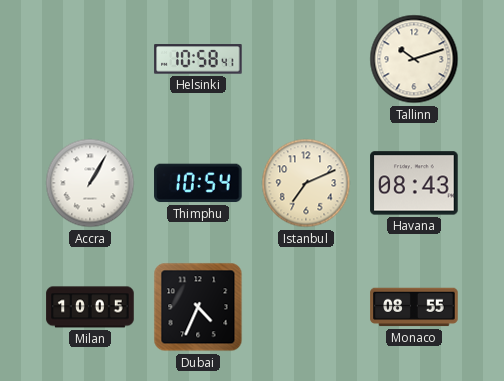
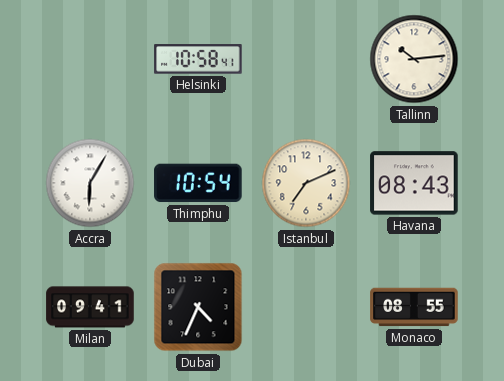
Tallinn: 10:12 -> 10:14 (414, 59)
Accra: 1:05 -> 6:05 (90, 183)
Milan: 10:05 -> 09:41 (90, 307)
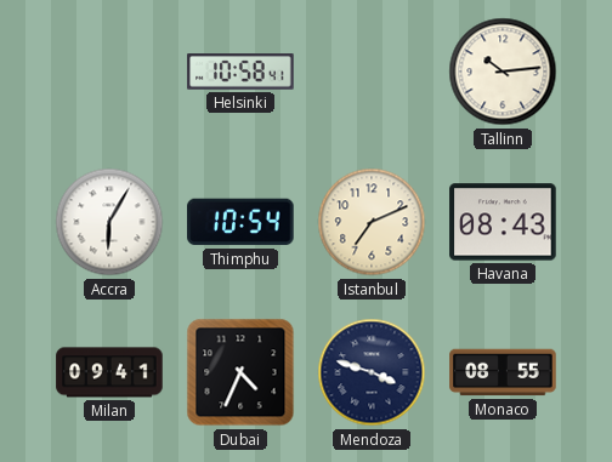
Mendoza: none -> 3:48 (372, 372)
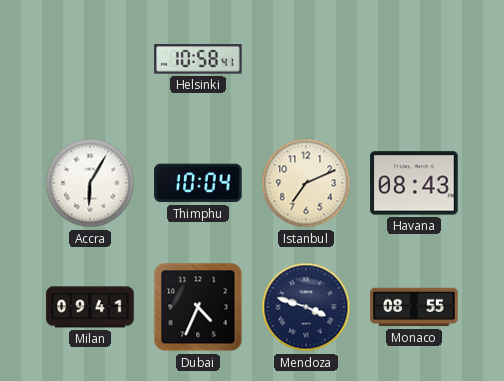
Tallinn: 10:14 -> none (503, 72)
Thimphu: 10:54 -> 10:04 (198, 183)
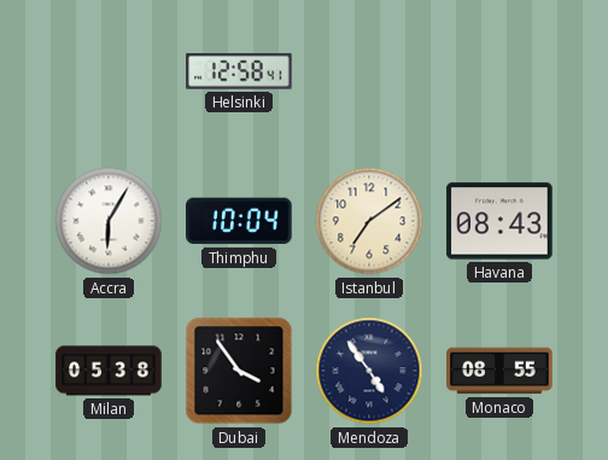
Helsinki: 10:58 -> 12:58 (239, 71)
Istanbul: 7:11 -> 7:09 (369, 221)
Milan: 09:41 -> 05:38 (109, 371)
Dubai: 4:34 -> 3:54 (239, 371)
Mendoza: 3:48 -> 4:54 (369, 371)
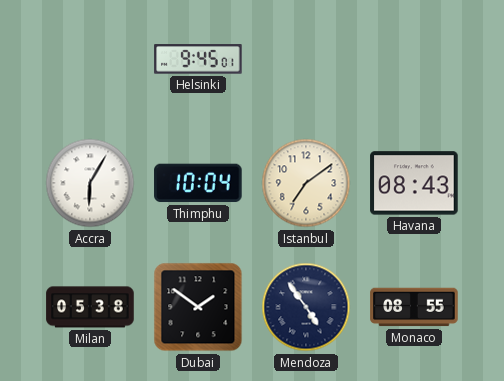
Helsinki: 12:58 -> 9:45 (198, 59)
Dubai: 3:54 -> 1:51 (198, 307)
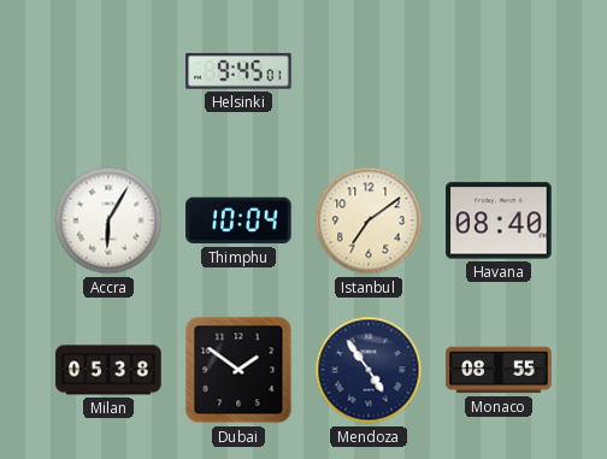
Havana: 08:43 -> 08:40 (499, 220)
